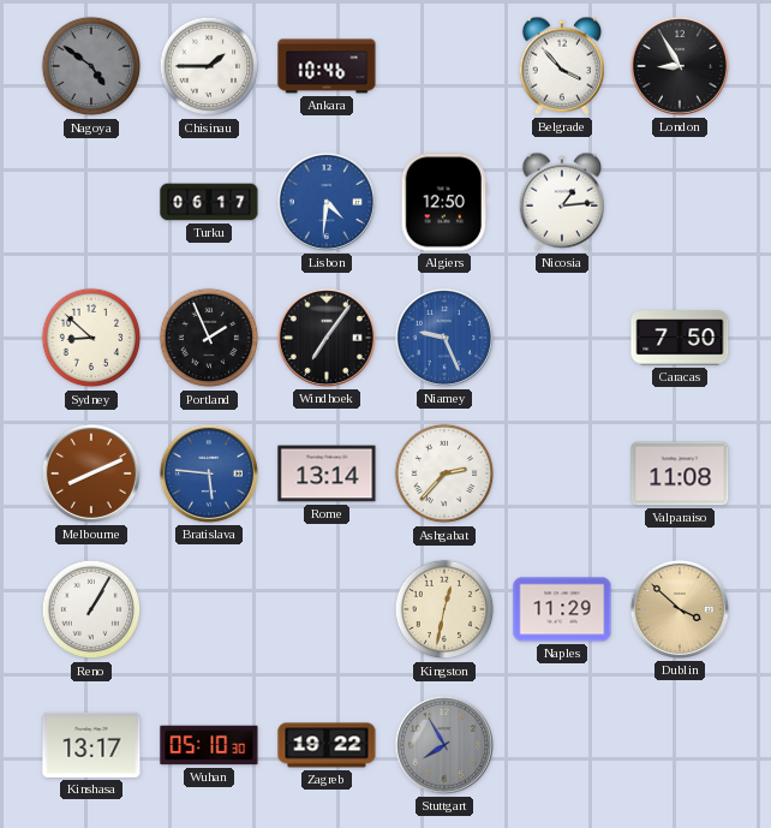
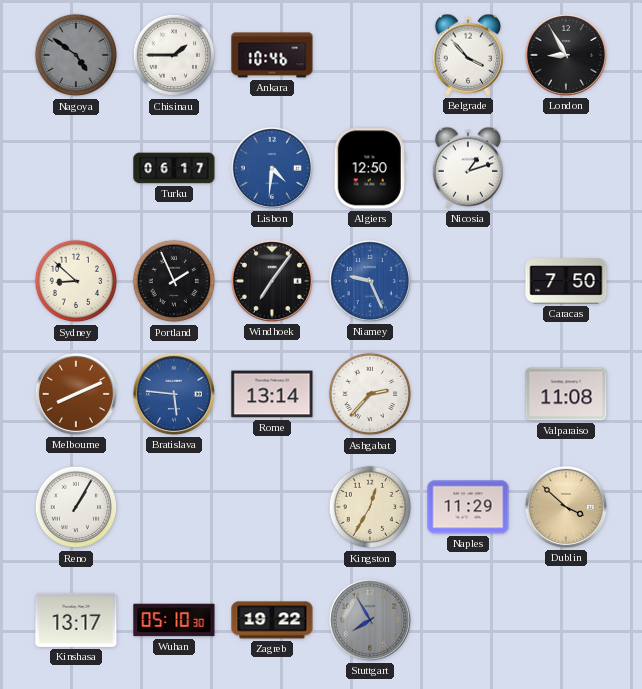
Nicosia: 1:14 -> 1:12 (467, 168)
Kingston: 12:32 -> 12:35 (370, 507)
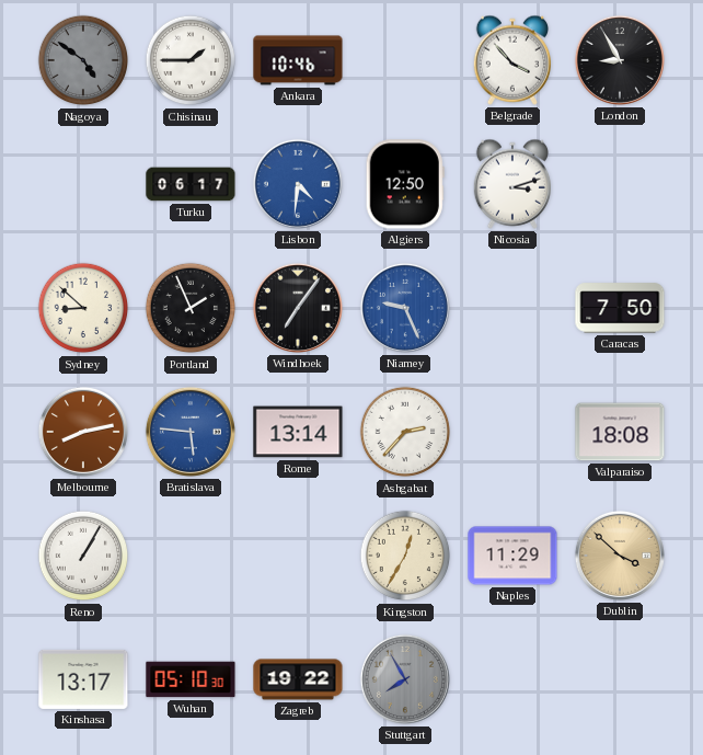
Nicosia: 1:12 -> 3:12 (511, 184)
Melbourne: 8:11 -> 8:13 (83, 432)
Valparaiso: 11:08 -> 18:08 (620, 432)
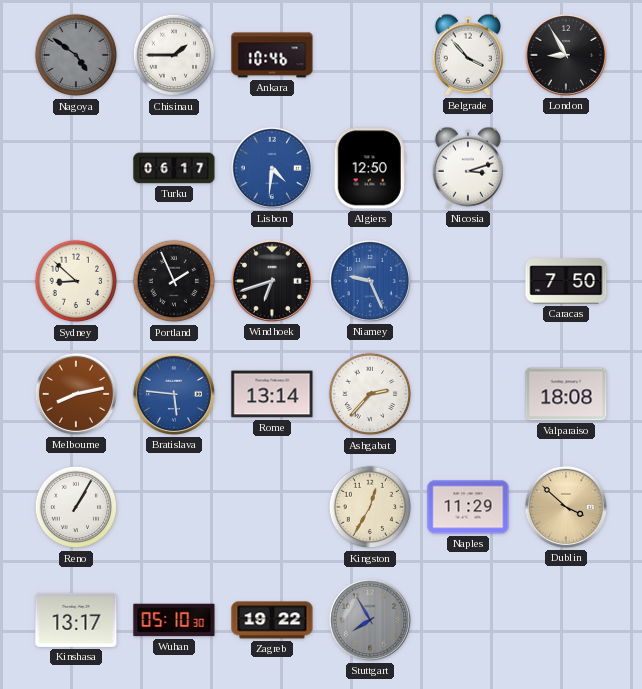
Windhoek: 7:06 -> 6:42 (272, 281)
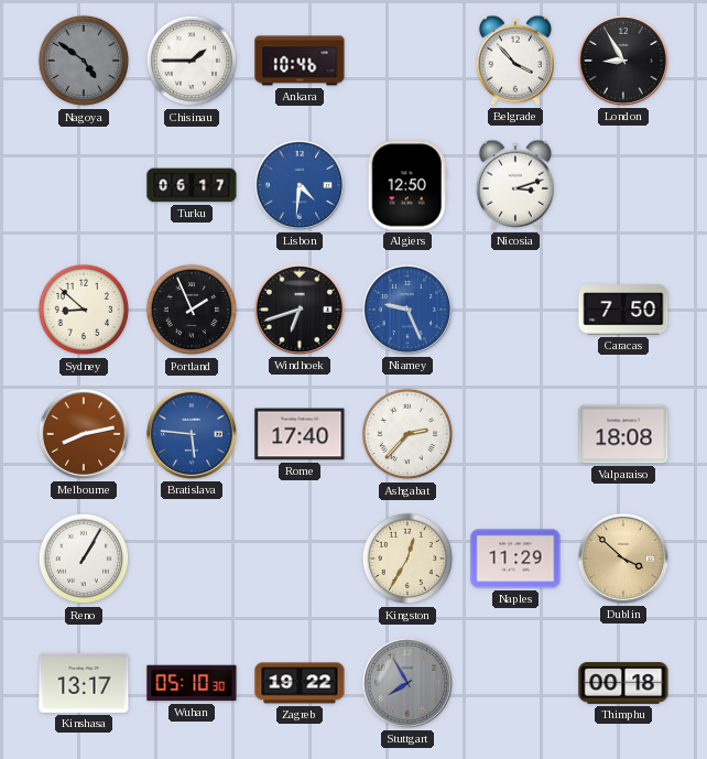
Rome: 13:14 -> 17:40 (300, 434)
Thimphu: none -> 00:18 (623, 683)
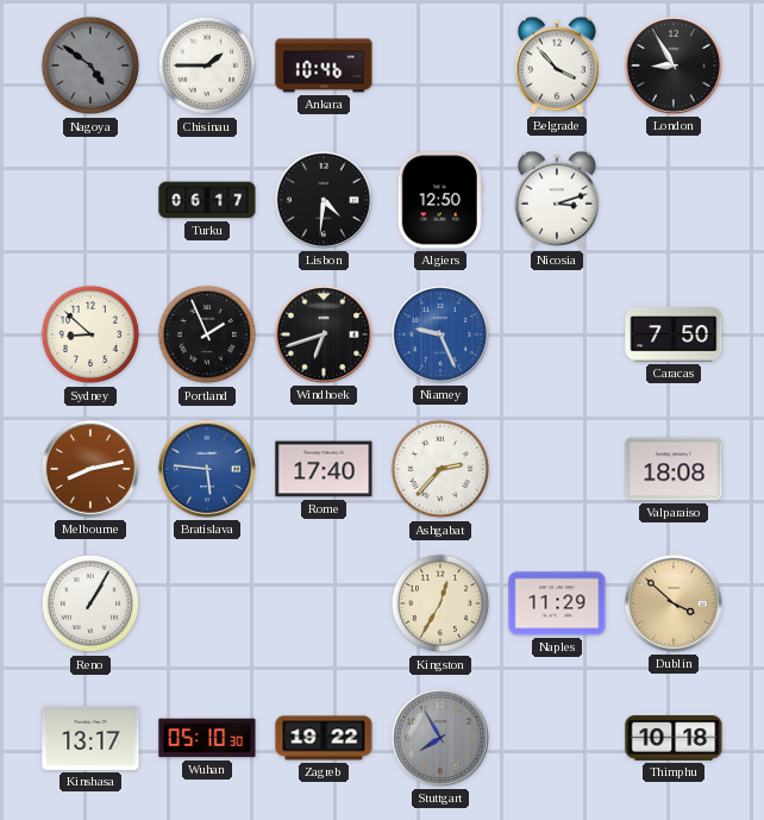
Lisbon dial: blue -> black (324, 200)
Thimphu: 00:18 -> 10:18 (674, 738)
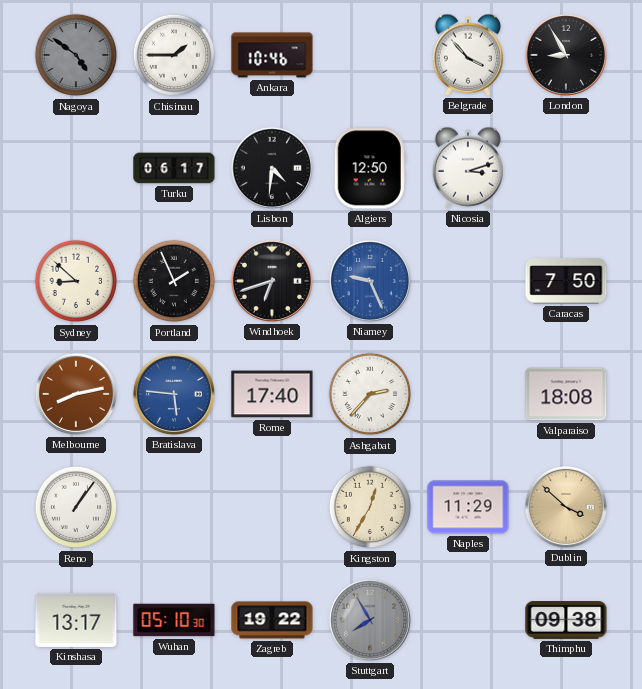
Reno: 1:05 -> 1:06 (76, 507)
Thimphu: 10:18 -> 09:38 (566, 620)
